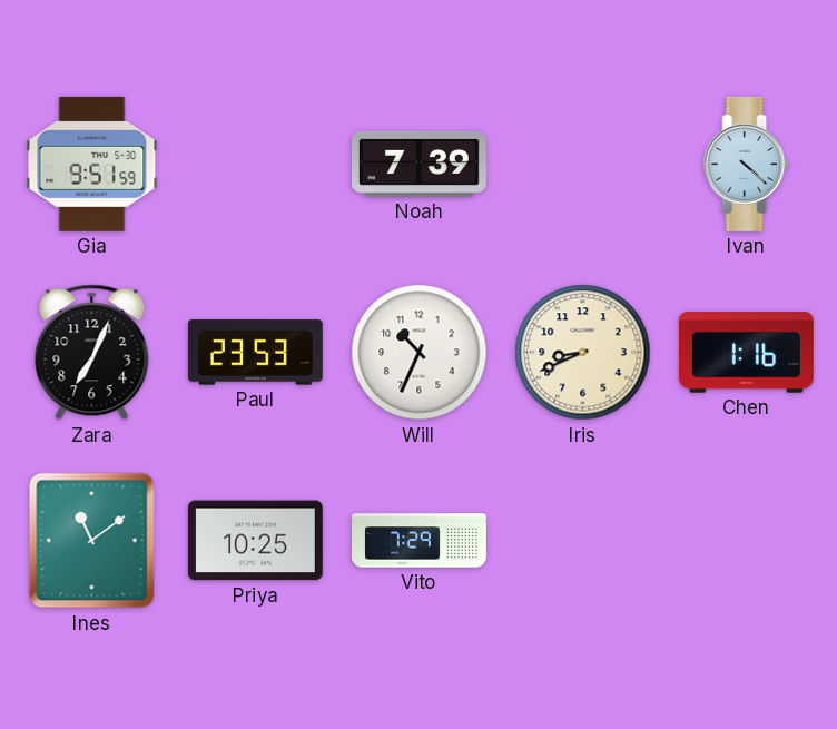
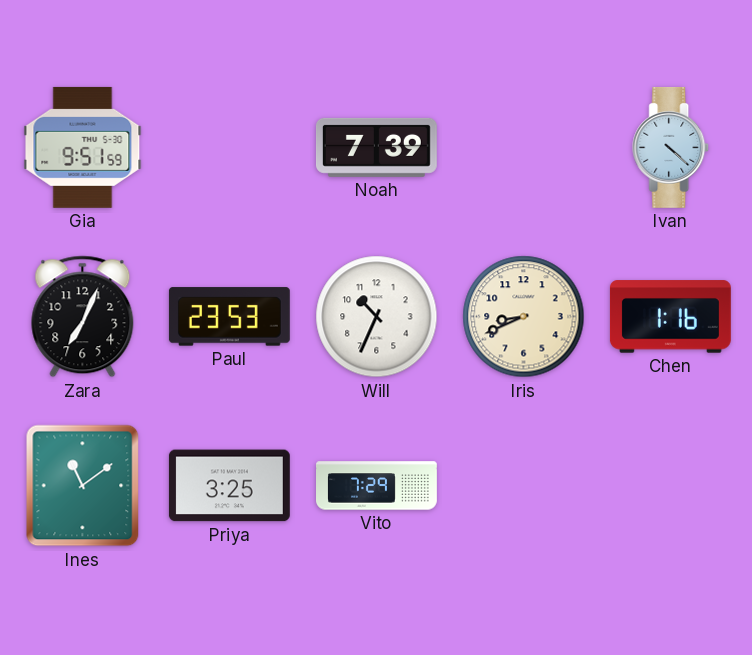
Priya: 10:25 -> 3:25 (229, 486)
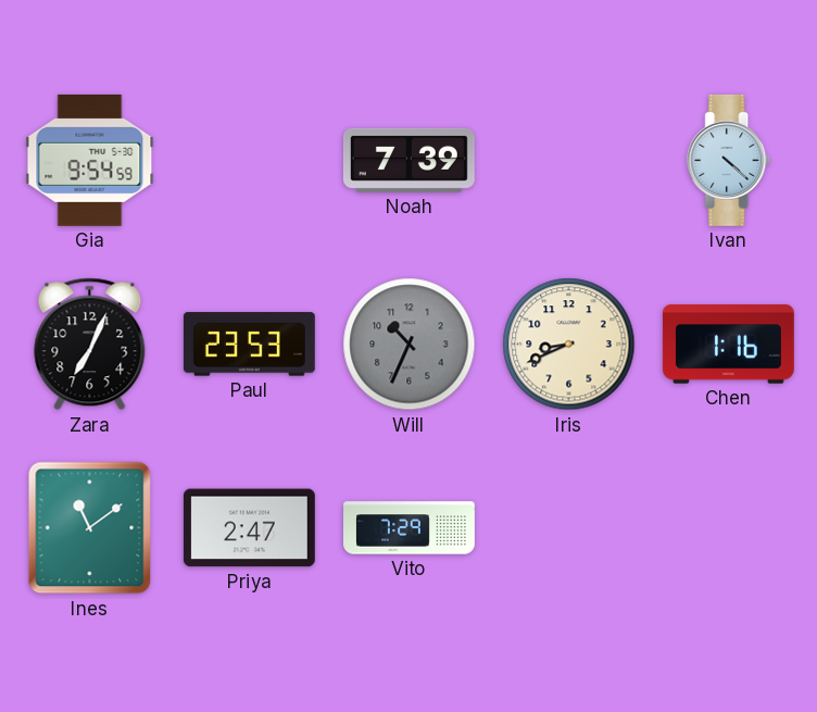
Gia: 9:51 -> 9:54 (90, 160)
Will dial: white -> grey (410, 345)
Priya: 3:25 -> 2:47 (249, 528)
